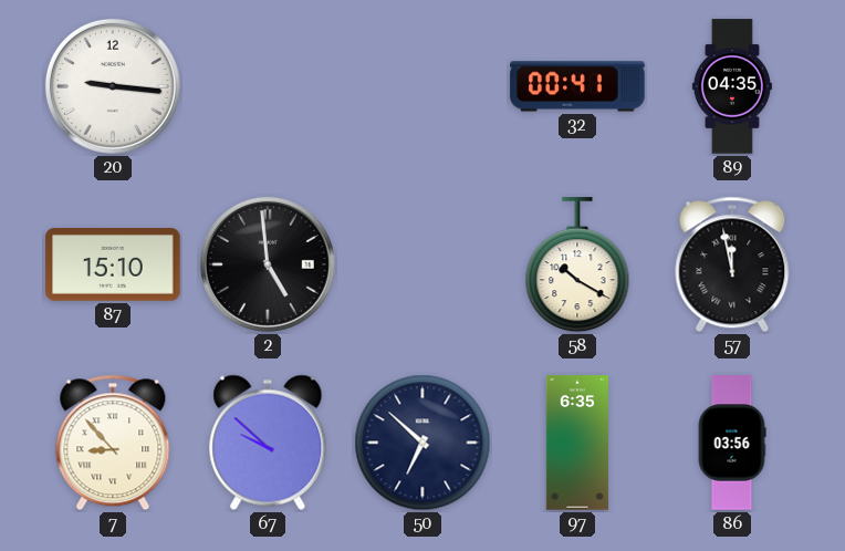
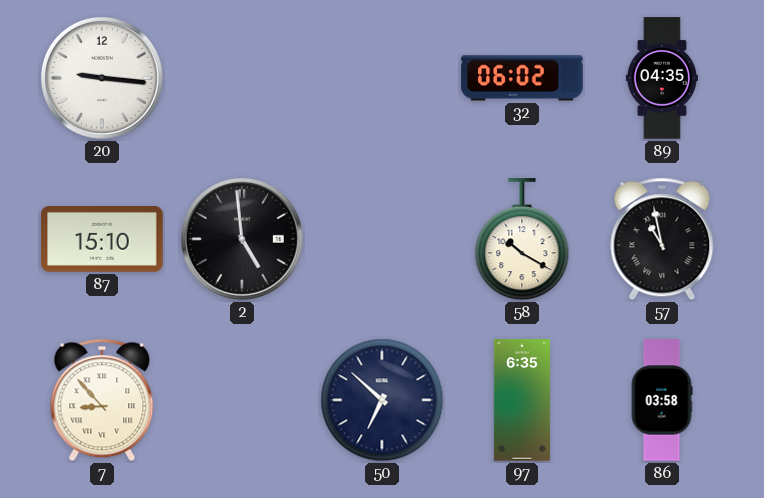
32: 00:41 -> 06:02 (522, 78)
57: 11:58 -> 10:58 (662, 239)
67: 9:52 -> none (268, 443)
86: 03:56 -> 03:58 (662, 400)
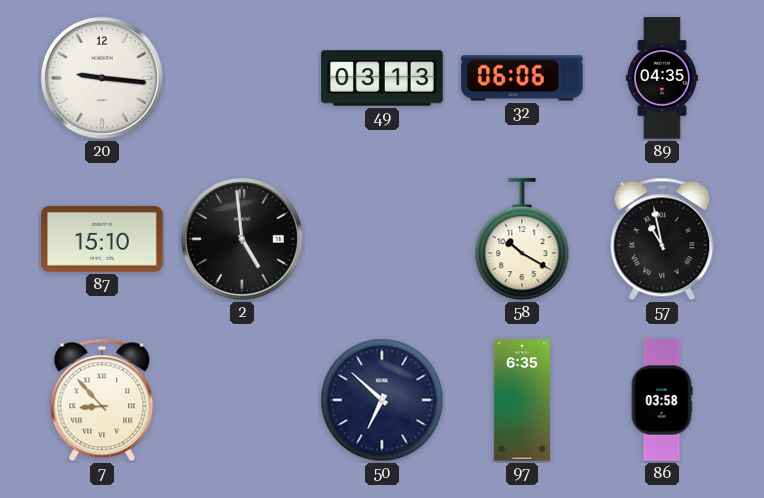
49: none -> 03:13 (382, 78)
32: 06:02 -> 06:06 (522, 78)
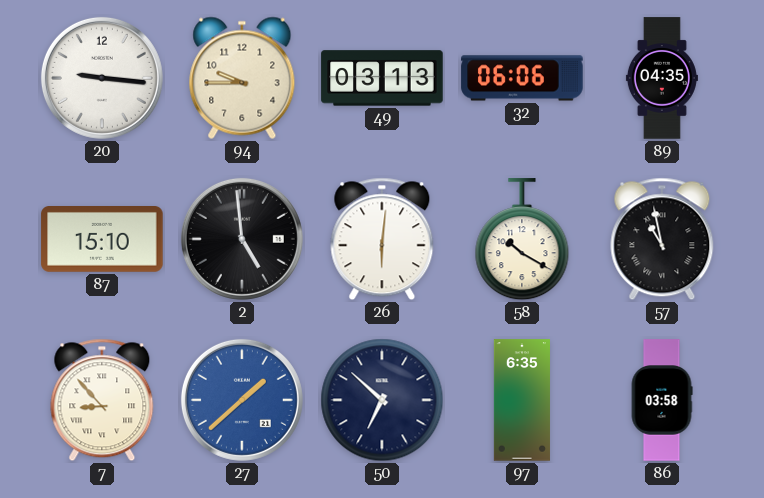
94: none -> 9:45 (242, 78)
26: none -> 6:01 (382, 239)
27: none -> 1:38 (242, 400)
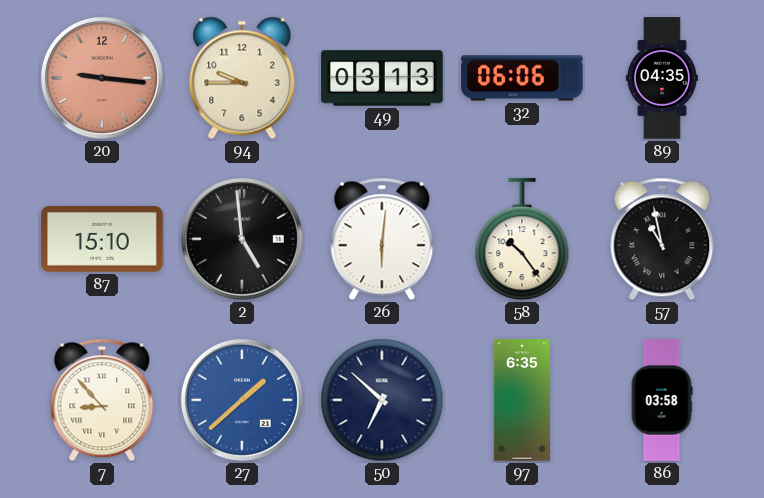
20 dial: white -> salmon (102, 78)
58: 10:20 -> 10:24 (522, 240)
